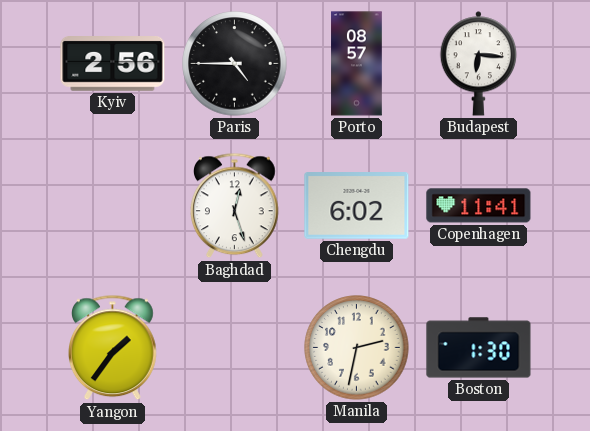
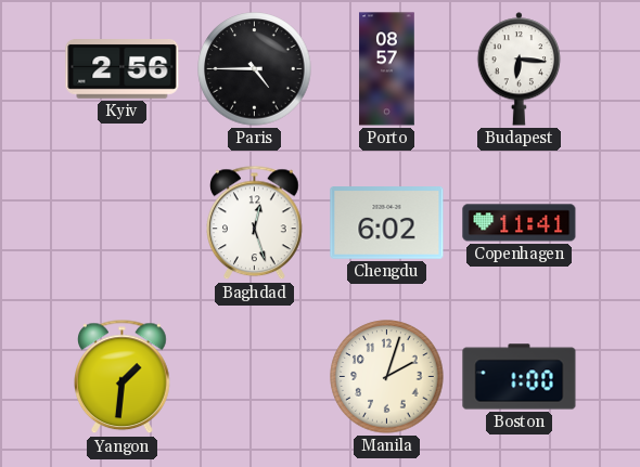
Yangon: 1:36 -> 1:31 (123, 377)
Manila: 2:32 -> 2:03 (387, 377)
Boston: 1:30 -> 1:00 (520, 377)
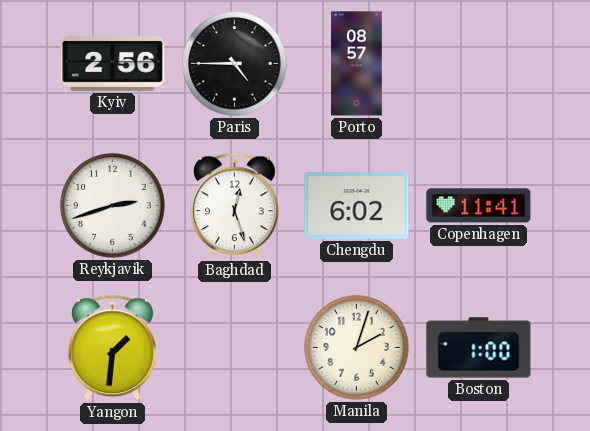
Budapest: 6:16 -> none (520, 69)
Reykjavik: none -> 2:42 (113, 206)
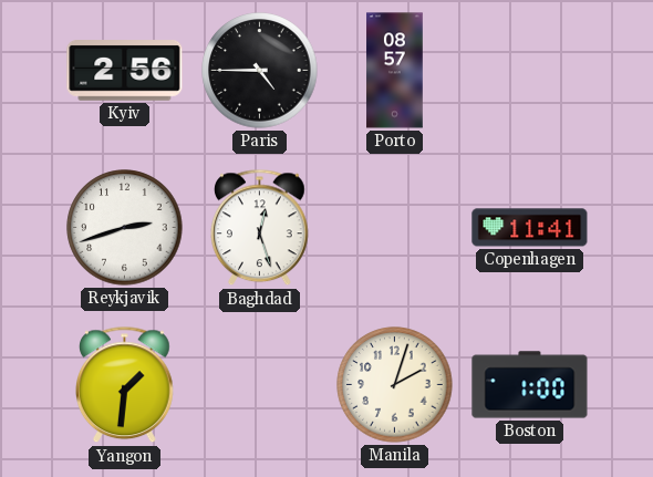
Chengdu: 6:02 -> none (357, 206)
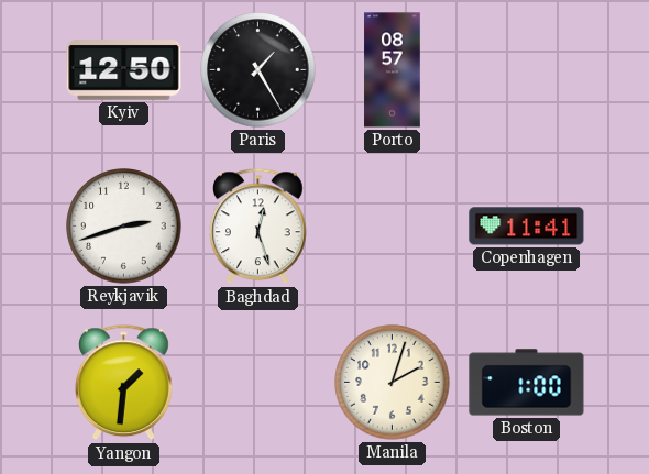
Kyiv: 2:56 -> 12:50 (124, 70)
Paris: 4:45 -> 1:25 (258, 70)
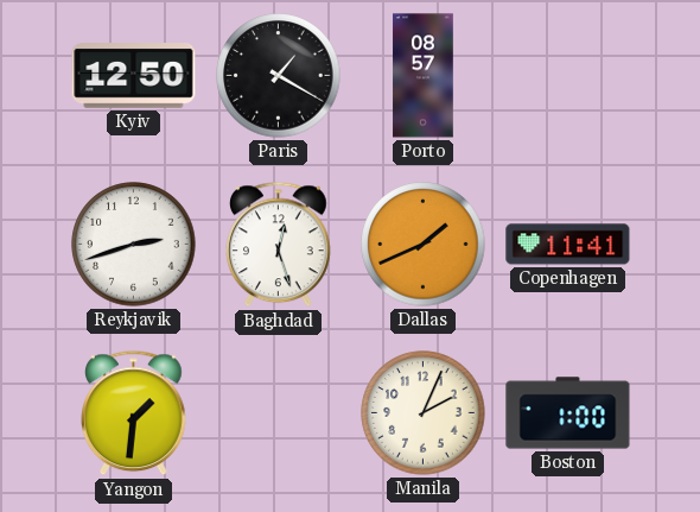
Paris: 1:25 -> 1:20 (279, 76)
Dallas: none -> 1:41 (424, 245)
Manila: 2:03 -> 2:04 (424, 413)
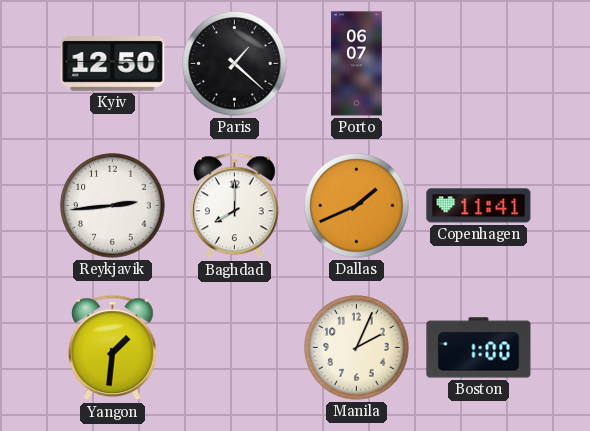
Paris: 1:20 -> 1:22 (235, 64)
Porto: 08:57 -> 06:07 (357, 64)
Reykjavik: 2:42 -> 2:44 (113, 206)
Baghdad: 12:27 -> 8:00 (235, 206)
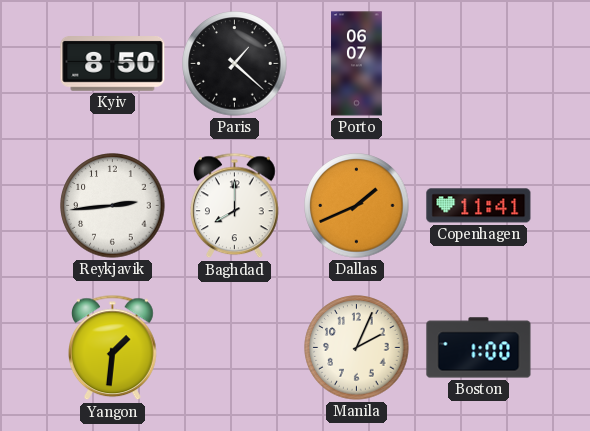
Kyiv: 12:50 -> 8:50 (113, 64)
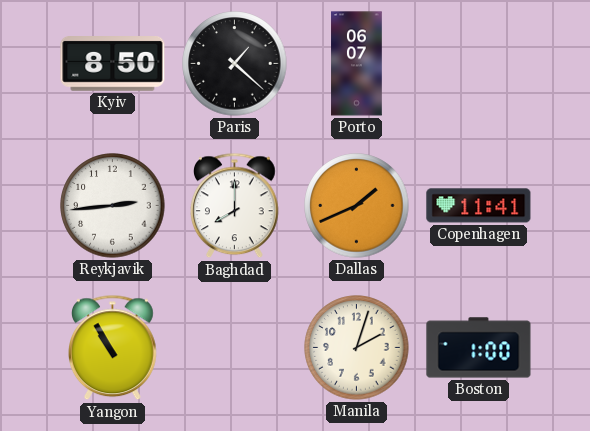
Yangon: 1:31 -> 10:55 (113, 348)
Manila: 2:04 -> 2:03 (357, 348)
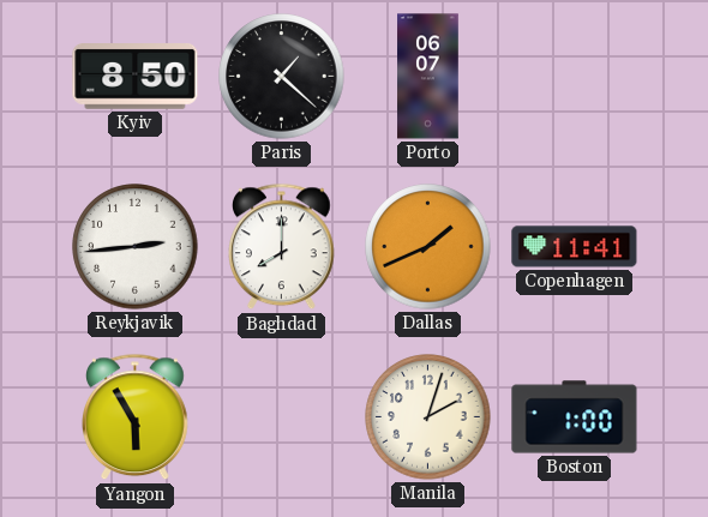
Yangon: 10:55 -> 5:55 (136, 417)
